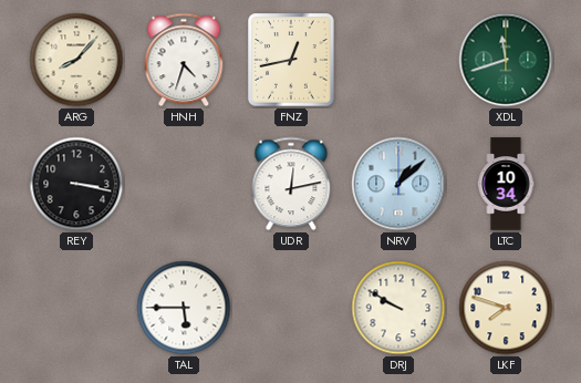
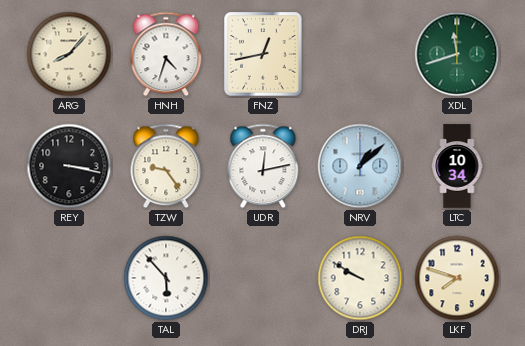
TZW: none -> 9:24 (166, 166)
TAL: 5:45 -> 5:53 (166, 278)
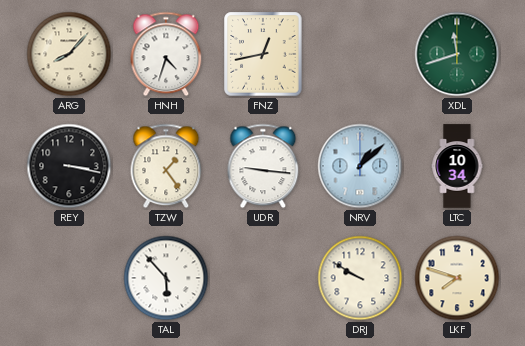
TZW: 9:24 -> 1:24 (166, 166)
UDR: 12:13 -> 9:16 (263, 166)
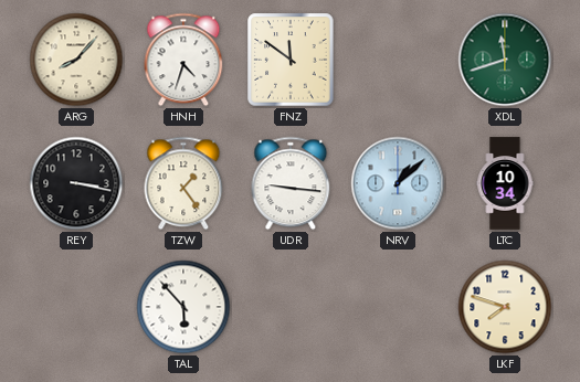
FNZ: 12:43 -> 11:51 (291, 60)
DRJ: 9:50 -> none (360, 278)
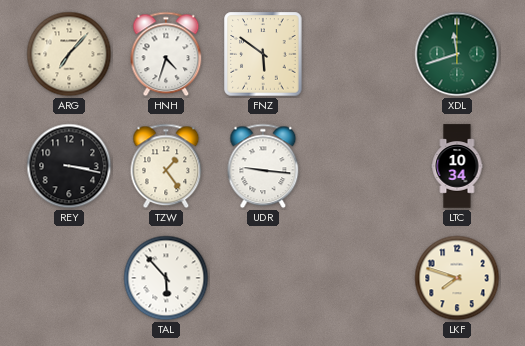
ARG: 8:07 -> 7:07 (69, 54)
FNZ: 11:51 -> 5:51 (263, 54)
NRV: 1:08 -> none (398, 183)
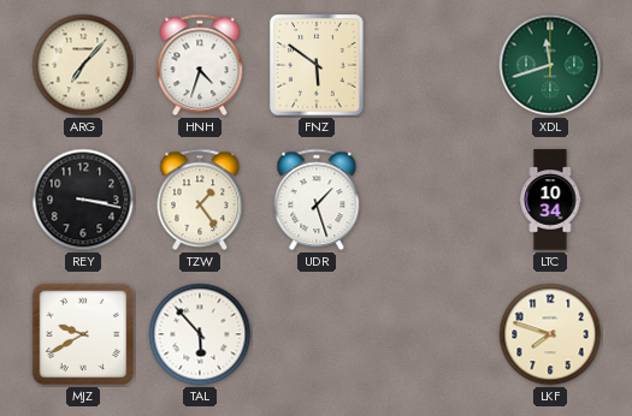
UDR: 9:16 -> 1:27 (317, 200)
MJZ: none -> 9:40 (83, 334)
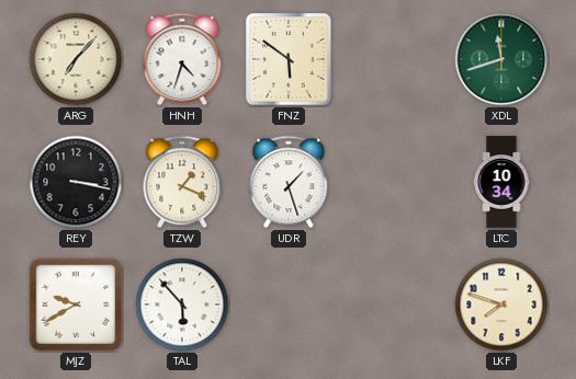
TZW: 1:24 -> 1:19 (182, 182)
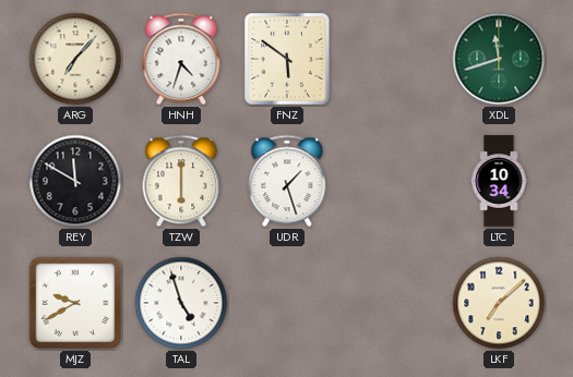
REY: 3:17 -> 11:50 (75, 181)
TZW: 1:19 -> 6:00 (181, 181)
TAL: 5:53 -> 4:57 (181, 303)
LKF: 7:48 -> 7:08 (499, 303)
